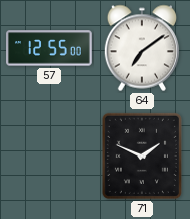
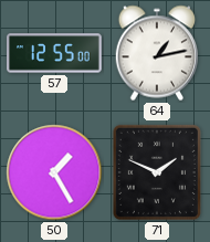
64: 7:09 -> 1:13 (157, 53)
50: none -> 1:25 (54, 172)
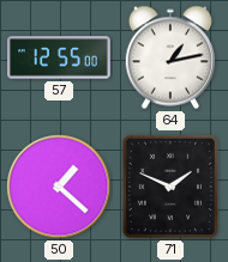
50: 1:25 -> 1:22 (59, 187)
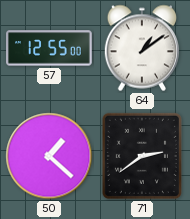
64: 1:13 -> 1:09 (142, 48)
71: 1:49 -> 2:39 (142, 156)
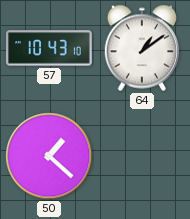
57: 12:55 -> 10:43 (50, 48)
71: 2:39 -> none (142, 156)
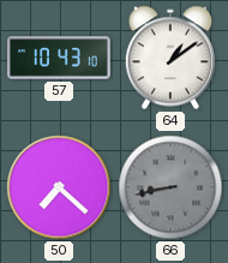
50: 1:22 -> 7:22 (59, 187)
66: none -> 8:43 (170, 187)
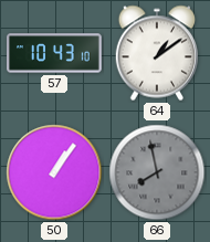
50: 7:22 -> 1:06 (54, 172)
66: 8:43 -> 7:58 (157, 172)
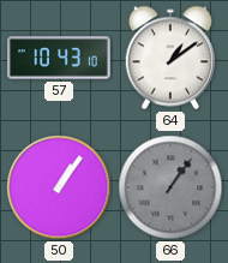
66: 7:58 -> 1:06 (170, 187)
